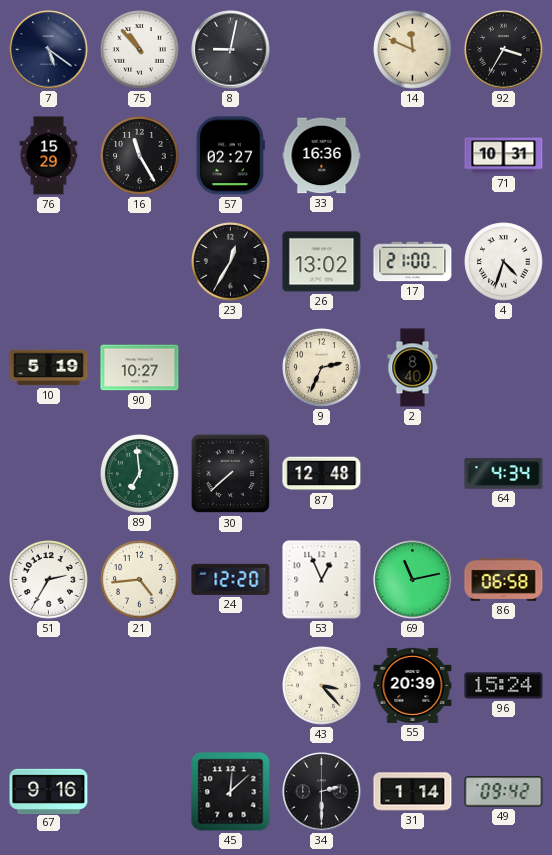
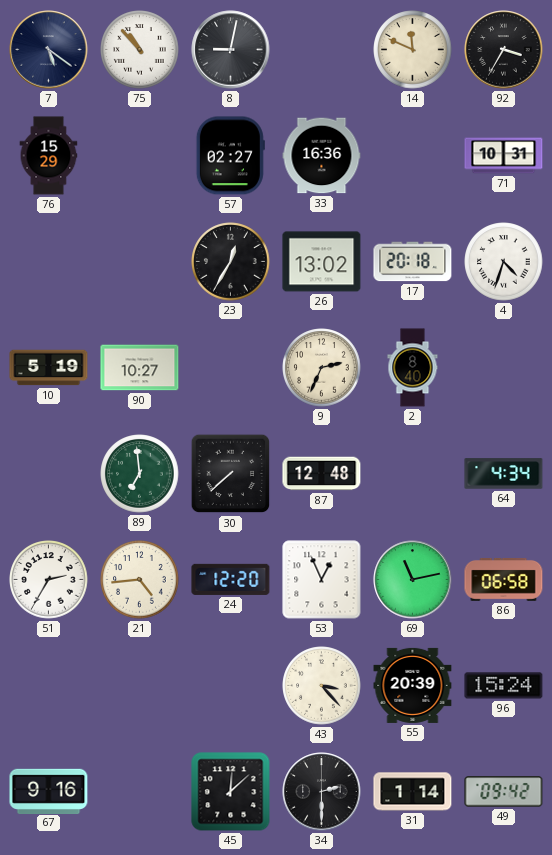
16: 11:25 -> none (140, 156)
17: 21:00 -> 20:18 (413, 262)
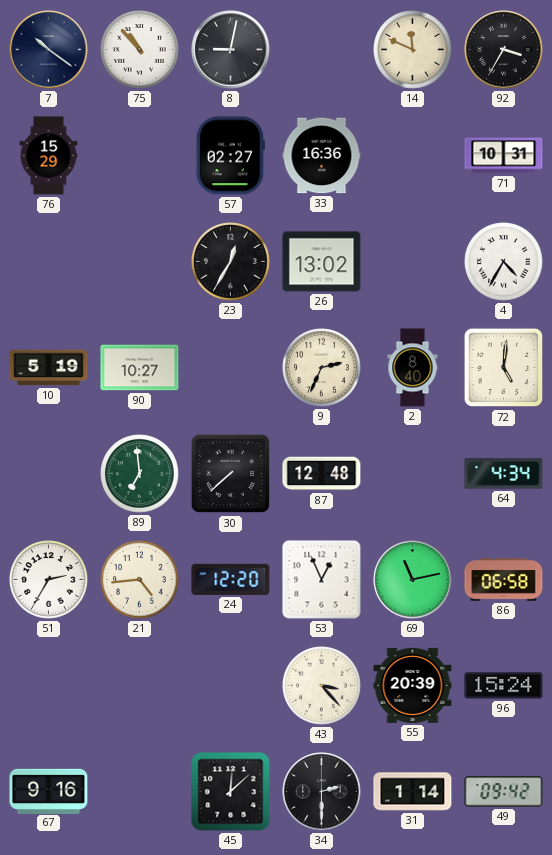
7: 5:21 -> 10:21 (49, 50)
17: 20:18 -> none (413, 262)
4: 4:33 -> 4:35 (504, 262)
72: none -> 5:01 (504, 368)
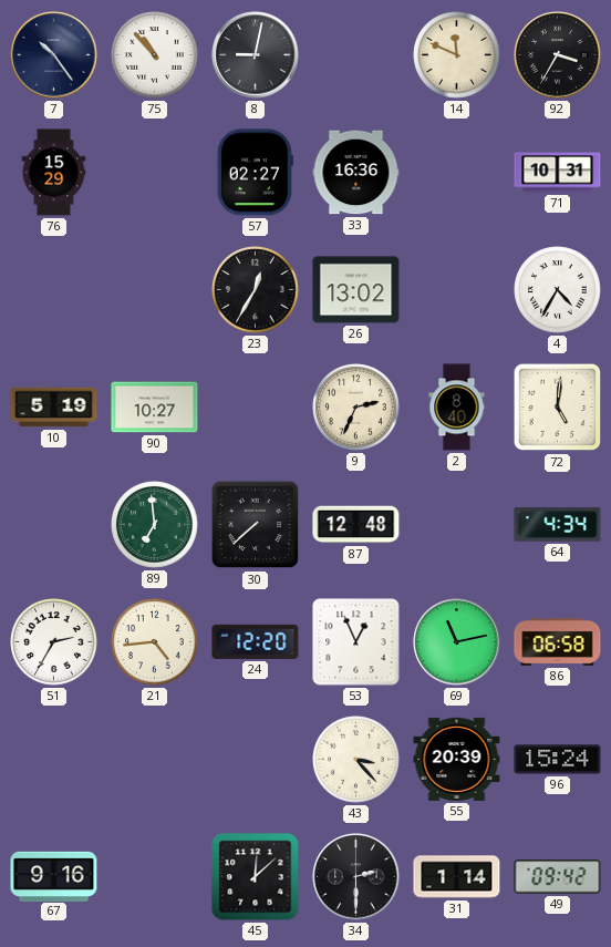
7: 10:21 -> 10:24 (54, 55)
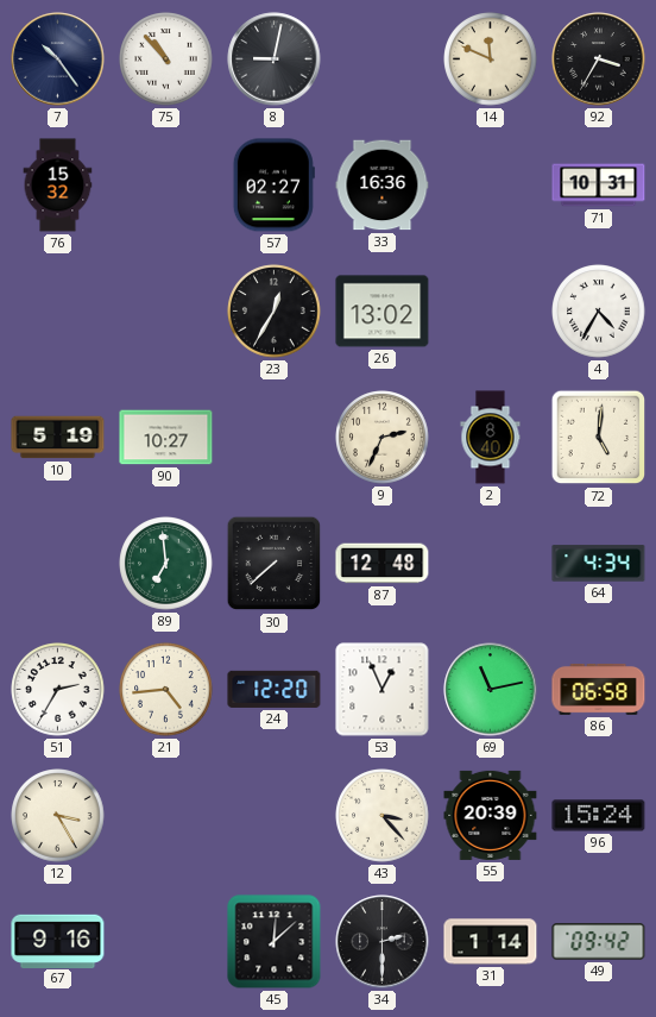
76: 15:29 -> 15:32 (58, 186)
12: none -> 3:25 (58, 816)
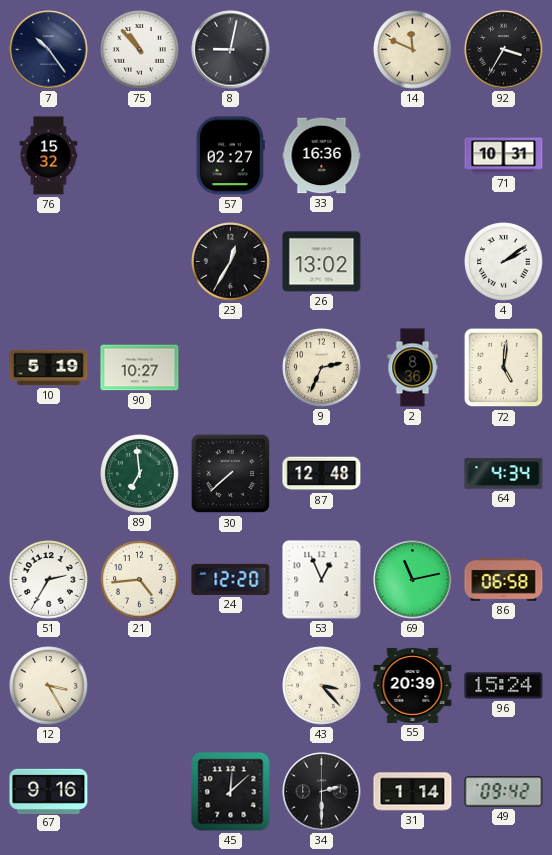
4: 4:35 -> 2:09 (504, 262)
2: 8:40 -> 8:36 (413, 368)
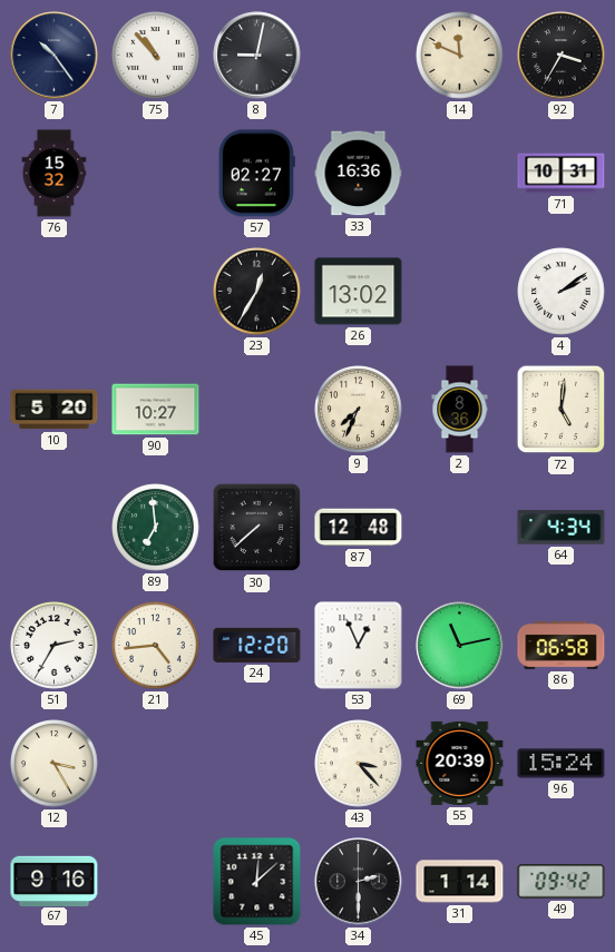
10: 5:19 -> 5:20 (55, 410)
9: 2:34 -> 7:34 (359, 410)
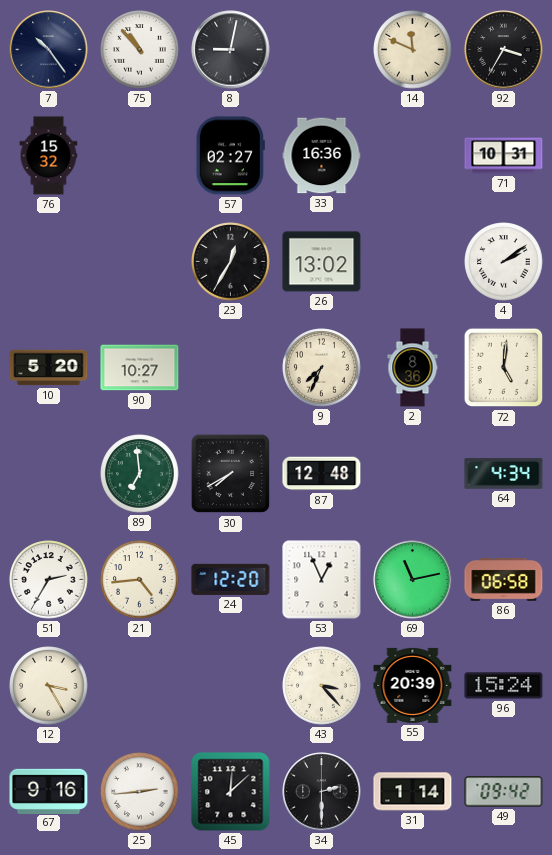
30: 7:38 -> 7:40 (231, 474)
25: none -> 2:44 (140, 792)
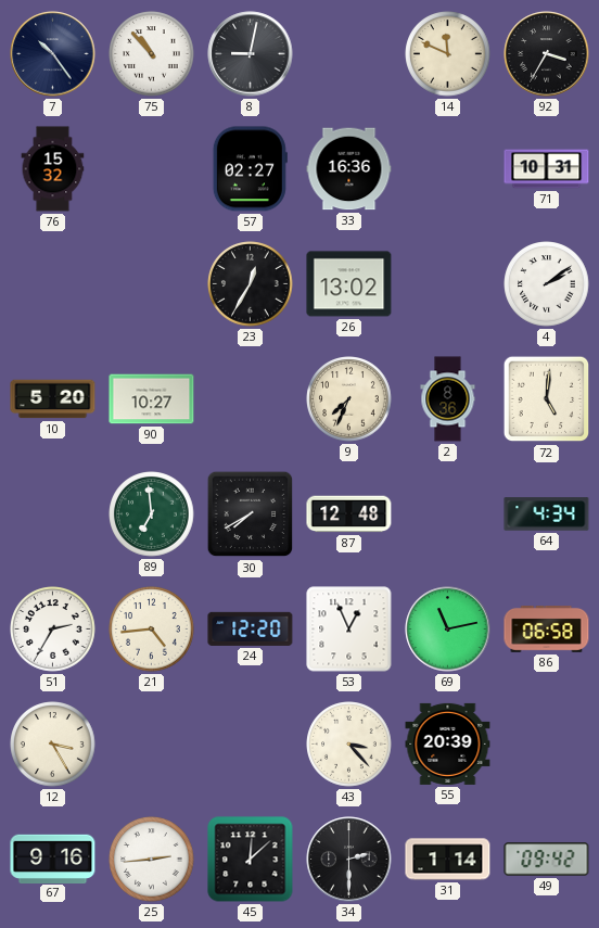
96: 15:24 -> none (504, 686)
